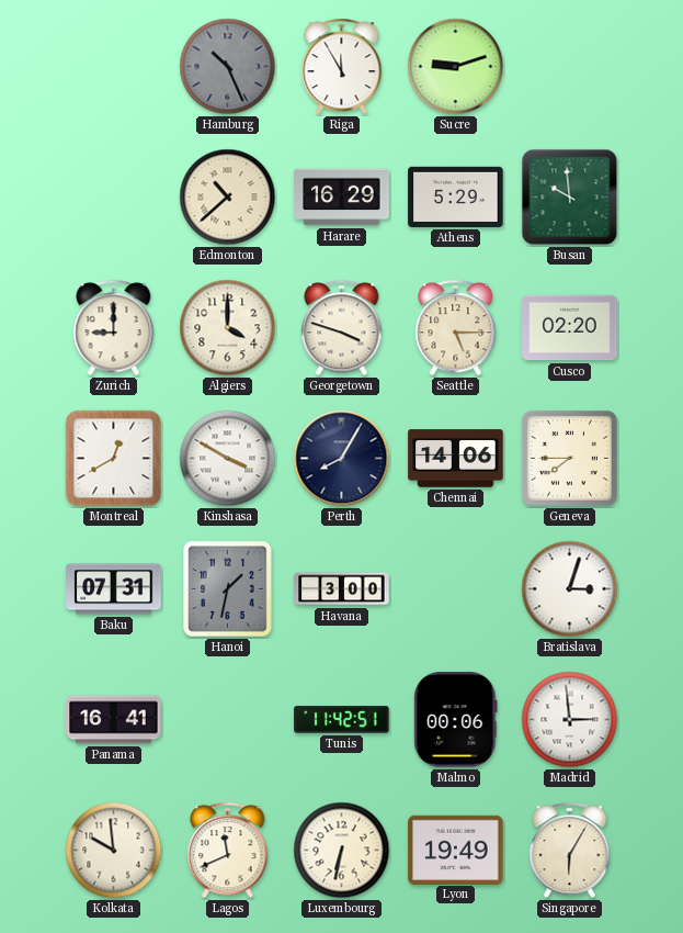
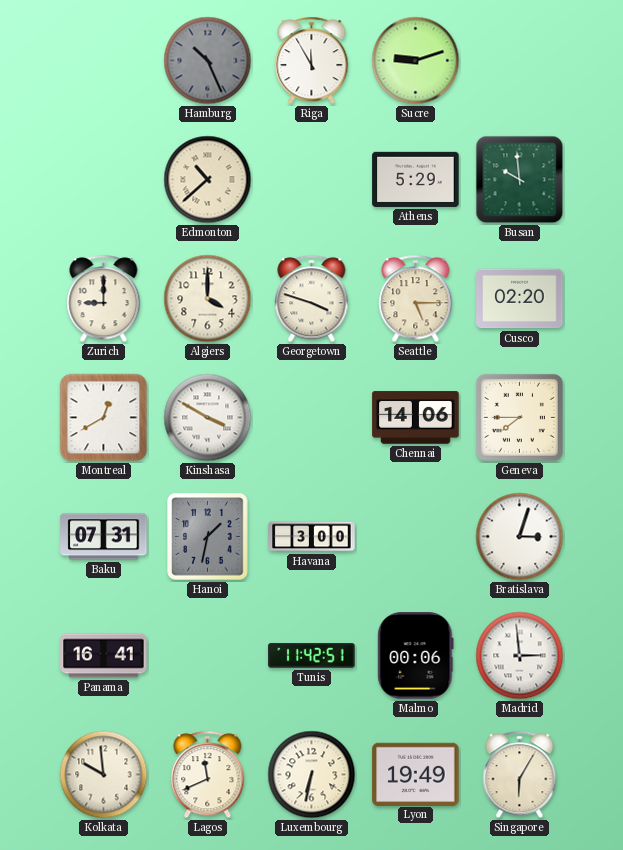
Harare: 16:29 -> none (342, 198)
Perth: 8:05 -> none (342, 459)
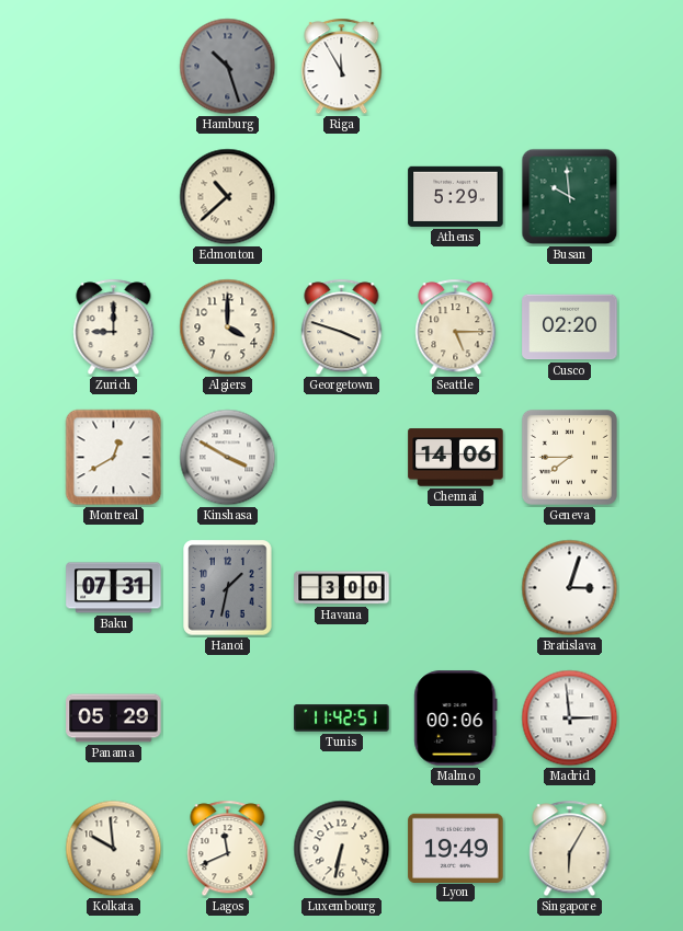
Hamburg: 10:26 -> 10:27 (228, 67)
Sucre: 9:12 -> none (416, 61)
Panama: 16:41 -> 05:29 (114, 719)
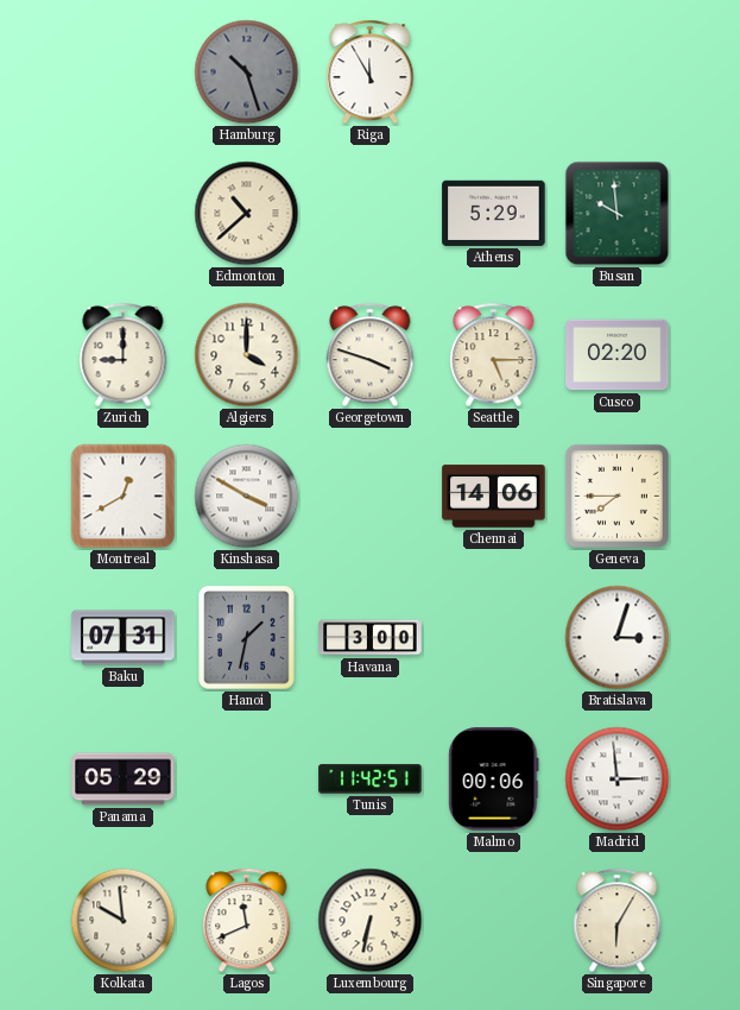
Lyon: 19:49 -> none (456, 848)
